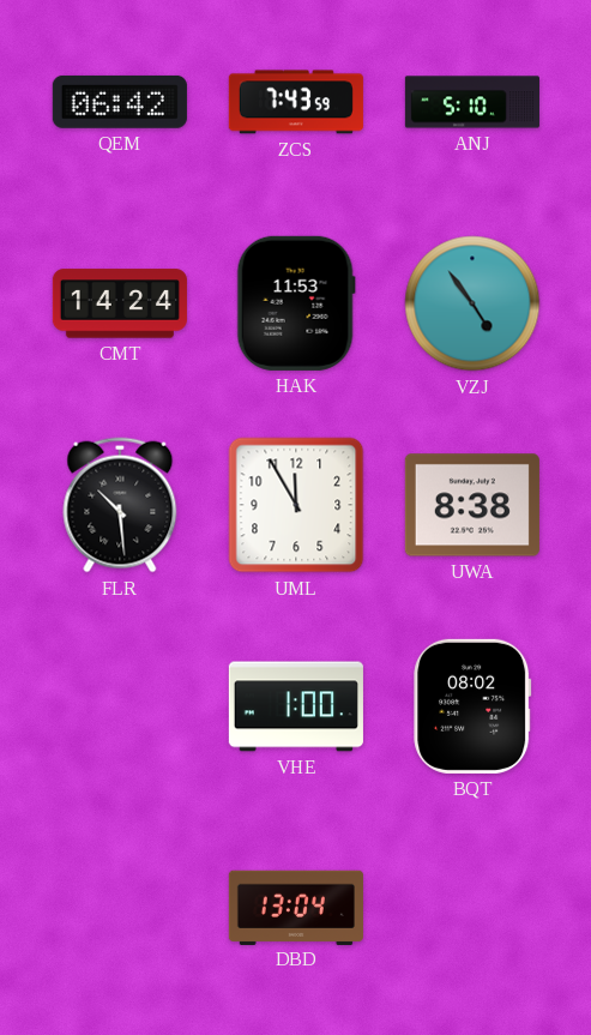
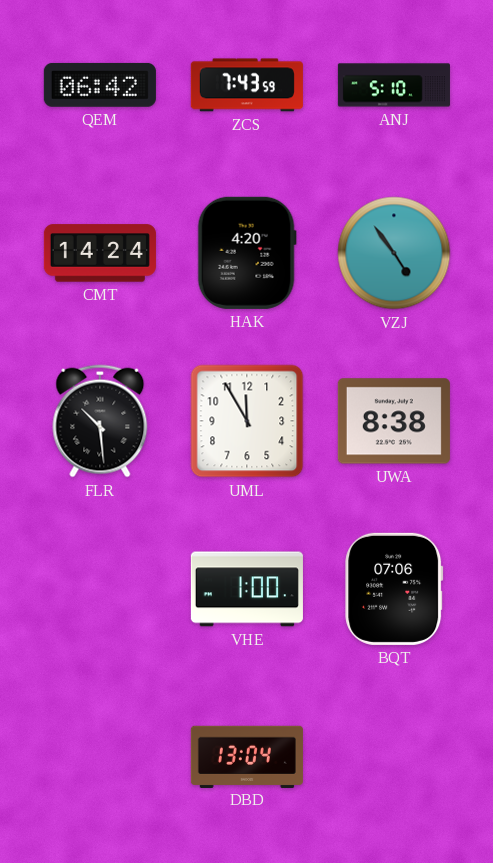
HAK: 11:53 -> 4:20 (247, 253)
BQT: 08:02 -> 07:06 (394, 589)
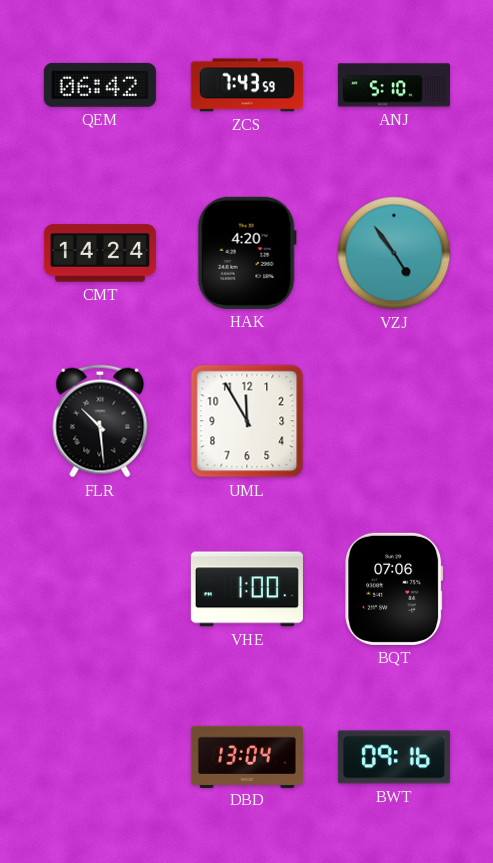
UWA: 8:38 -> none (394, 421)
BWT: none -> 09:16 (394, 757)
